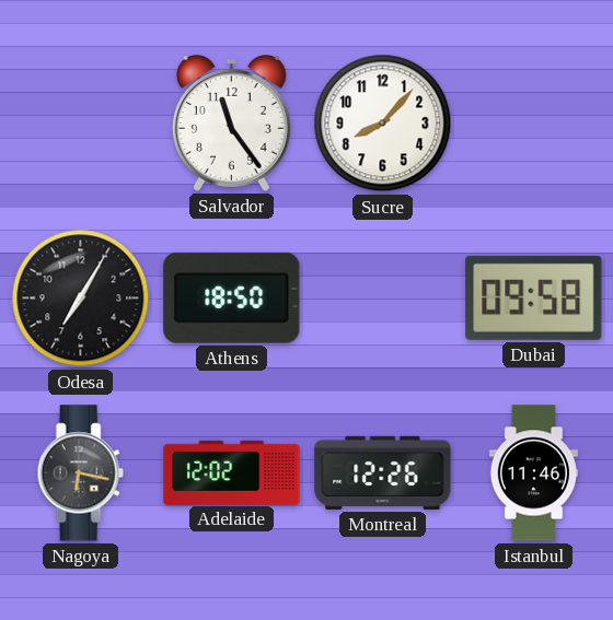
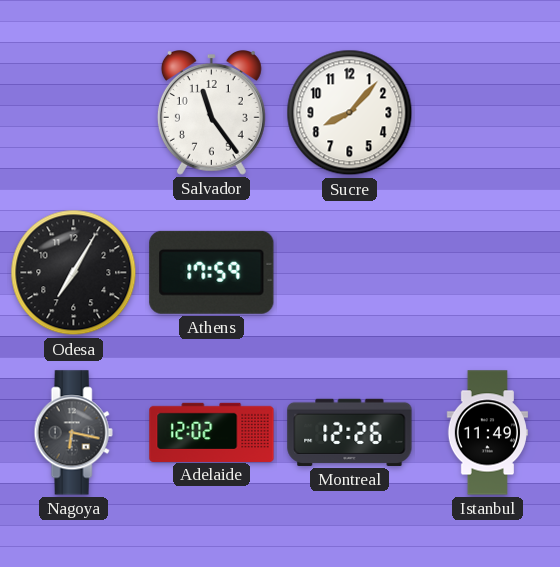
Athens: 18:50 -> 17:59 (212, 272)
Dubai: 09:58 -> none (534, 297)
Istanbul: 11:46 -> 11:49 (487, 433)
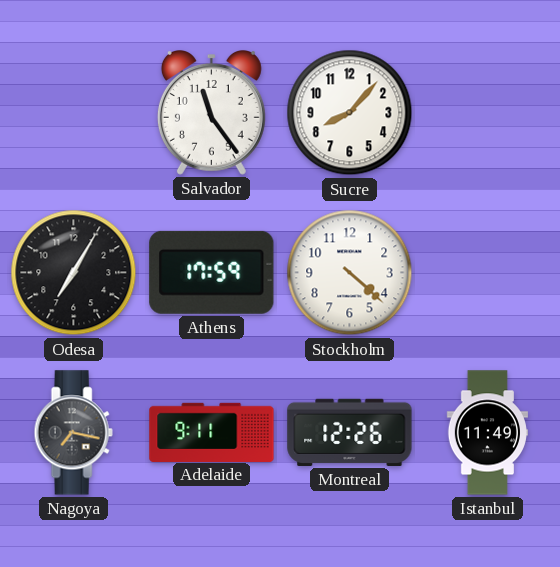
Stockholm: none -> 4:22 (350, 273)
Nagoya: 6:17 -> 7:17 (73, 433)
Adelaide: 12:02 -> 9:11 (212, 432)
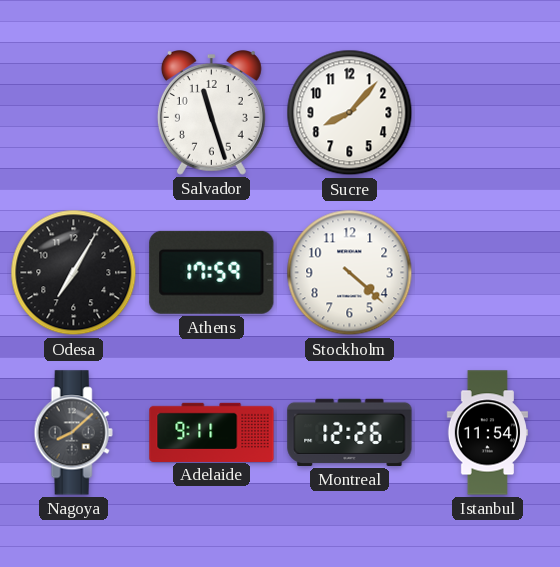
Salvador: 11:24 -> 11:27 (211, 113)
Nagoya: 7:17 -> 8:08 (73, 433)
Istanbul: 11:49 -> 11:54 (487, 433)
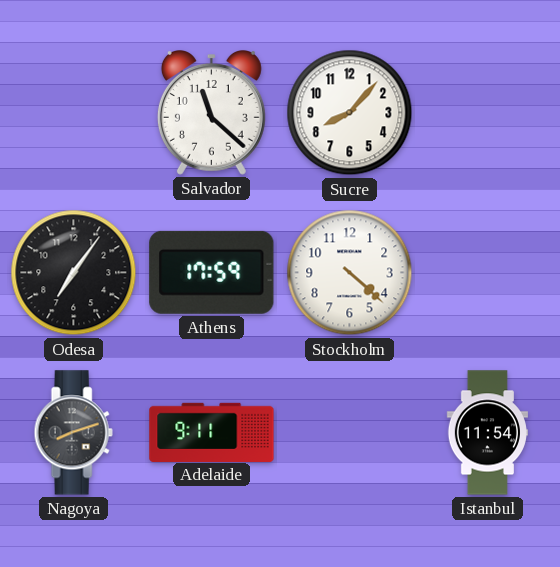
Salvador: 11:27 -> 11:22 (211, 113)
Odesa: 7:05 -> 7:06 (74, 273)
Nagoya: 8:08 -> 8:12 (73, 433)
Montreal: 12:26 -> none (350, 432)
